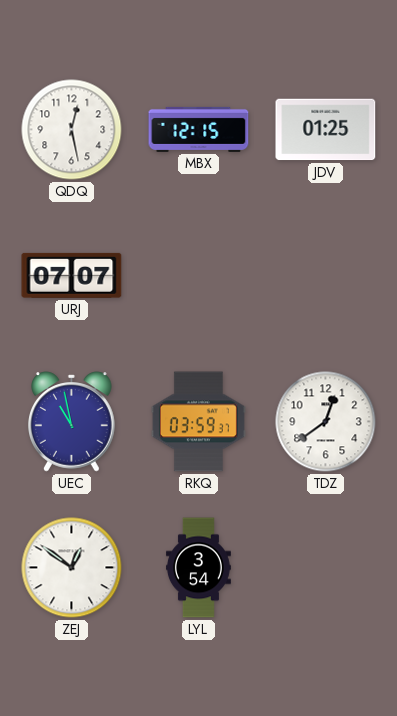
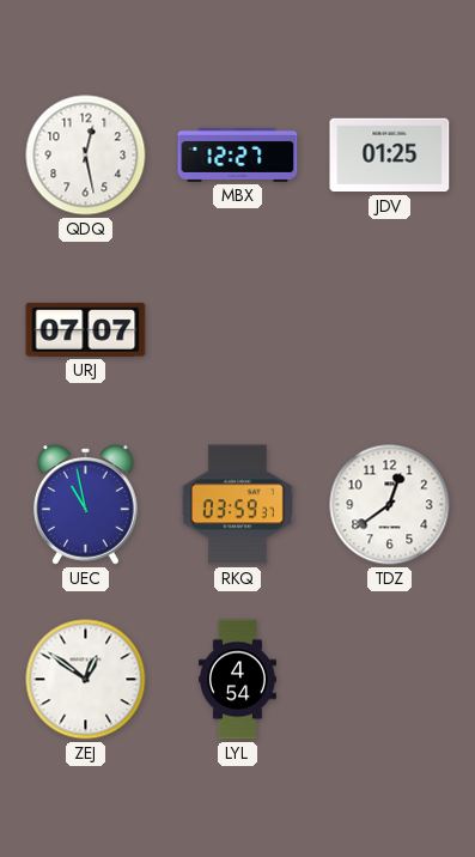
MBX: 12:15 -> 12:27 (238, 154)
LYL: 3:54 -> 4:54 (237, 680)
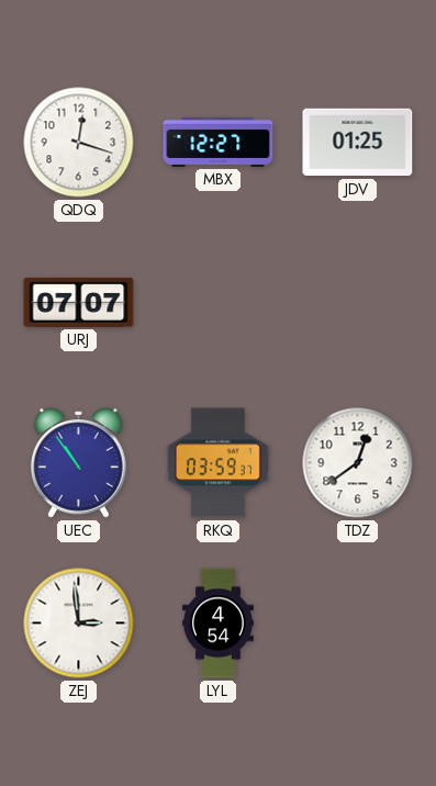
QDQ: 12:28 -> 12:18 (79, 143)
UEC: 10:58 -> 10:54 (79, 463)
ZEJ: 12:51 -> 2:59 (79, 624)
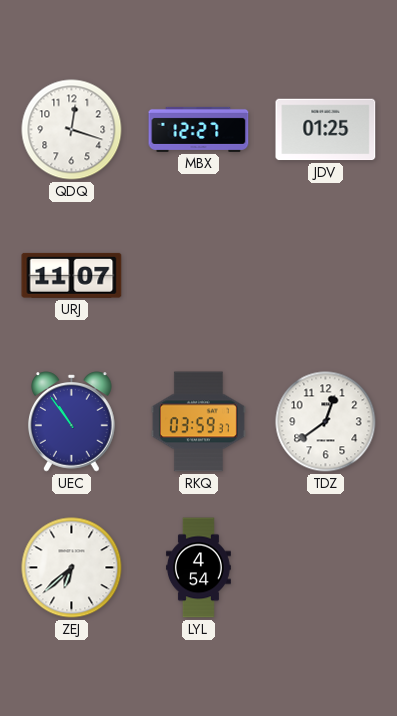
URJ: 07:07 -> 11:07 (72, 275)
ZEJ: 2:59 -> 6:38 (72, 568)
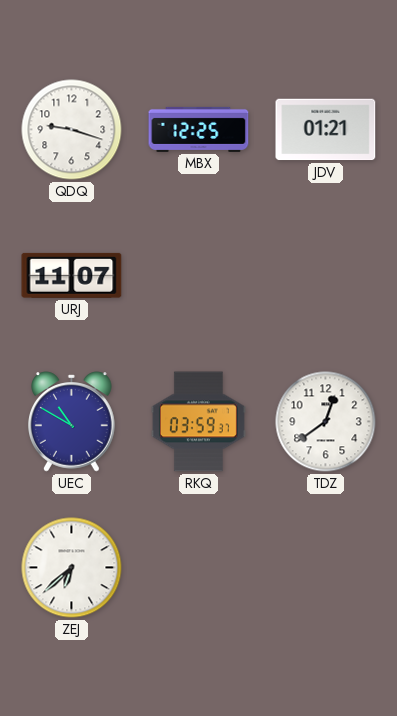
QDQ: 12:18 -> 9:18 (72, 130)
MBX: 12:27 -> 12:25 (199, 129)
JDV: 01:25 -> 01:21 (326, 130)
UEC: 10:54 -> 10:50 (72, 422)
LYL: 4:54 -> none (198, 568)
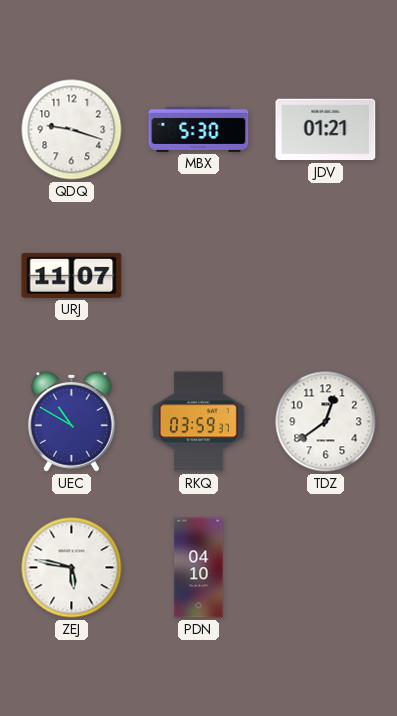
MBX: 12:25 -> 5:30 (199, 129)
ZEJ: 6:38 -> 5:47 (72, 568)
PDN: none -> 04:10 (199, 568)
